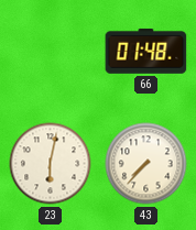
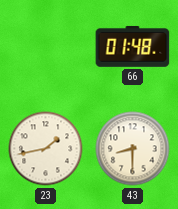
23: 6:02 -> 1:43 (46, 149)
43: 7:37 -> 8:30 (133, 149)
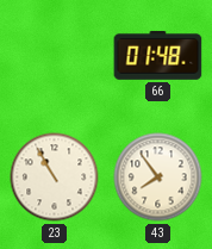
23: 1:43 -> 10:55 (55, 178)
43: 8:30 -> 7:54 (158, 178)
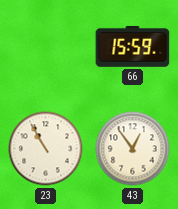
66: 01:48 -> 15:59 (133, 47)
43: 7:54 -> 12:54 (133, 149)
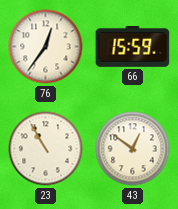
76: none -> 12:36 (46, 47)
43: 12:54 -> 12:51 (133, 149)
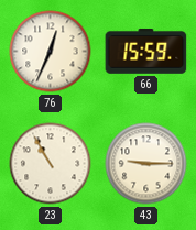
76: 12:36 -> 12:34 (51, 52)
43: 12:51 -> 9:15 (146, 164)
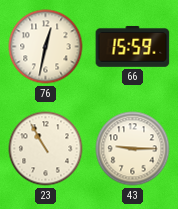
76: 12:34 -> 12:32 (46, 47)
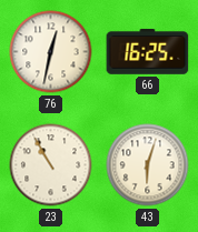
66: 15:59 -> 16:25 (148, 52)
43: 9:15 -> 6:03 (148, 165)
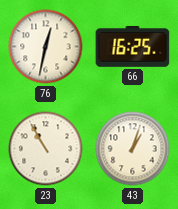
43: 6:03 -> 1:03 (133, 149)
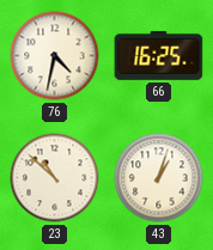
76: 12:32 -> 4:32 (55, 56)
23: 10:55 -> 10:52 (55, 178)
